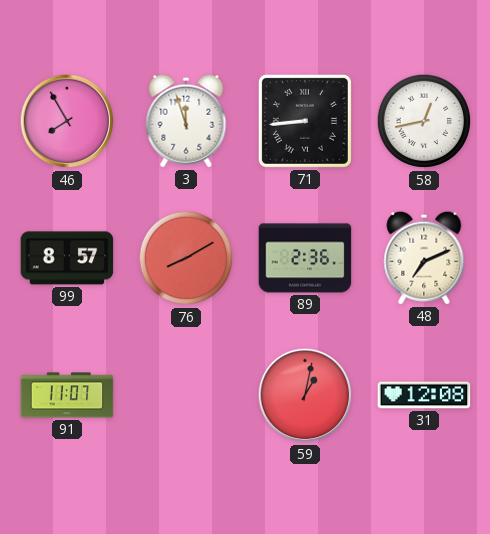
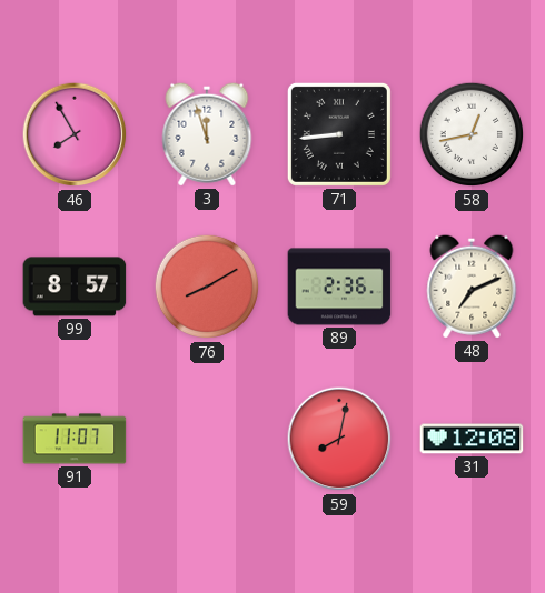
59: 1:02 -> 8:02 (339, 439)
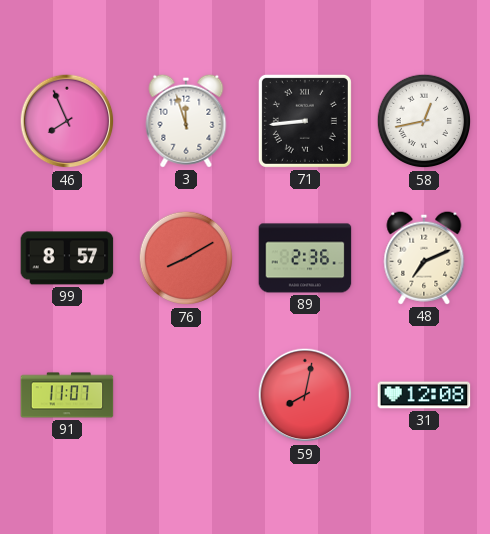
46: 7:55 -> 7:56 (67, 121)
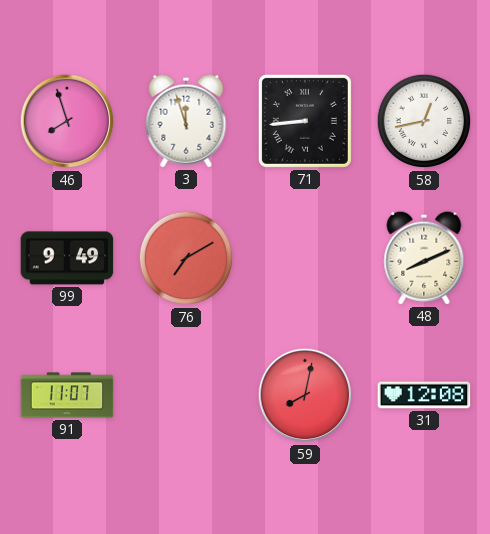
46: 7:56 -> 7:57 (67, 121)
99: 8:57 -> 9:49 (67, 258)
76: 8:10 -> 7:10 (186, 258)
89: 2:36 -> none (305, 258)
48: 7:11 -> 8:11 (424, 258)
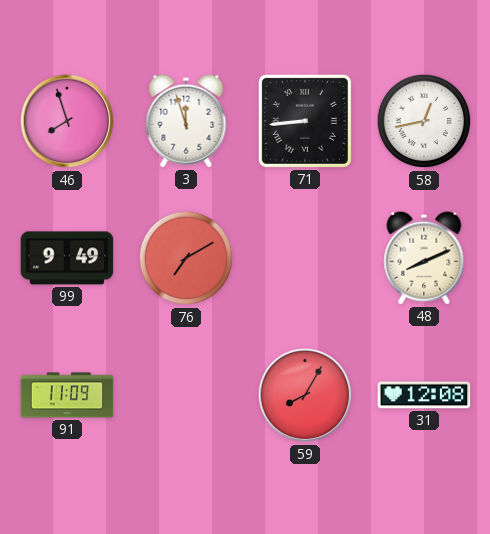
91: 11:07 -> 11:09 (67, 395)
59: 8:02 -> 8:05 (305, 395)
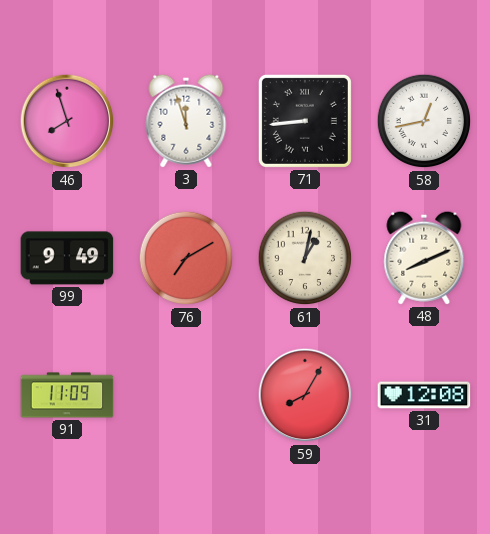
61: none -> 1:02 (305, 258)
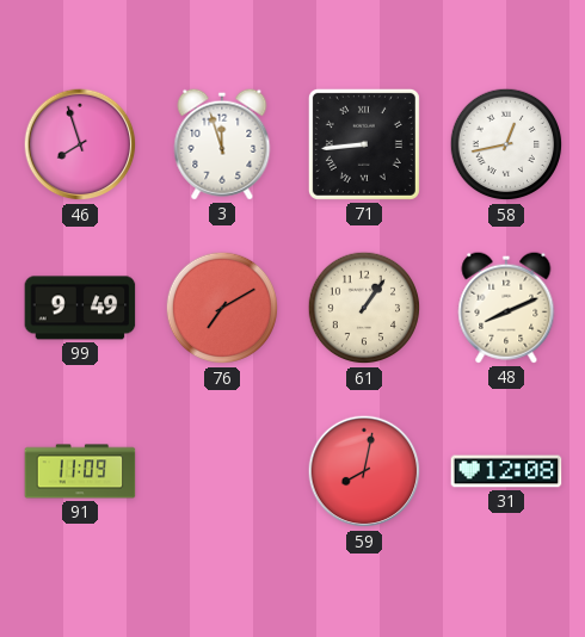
61: 1:02 -> 1:06 (364, 308)
59: 8:05 -> 8:02 (364, 471)
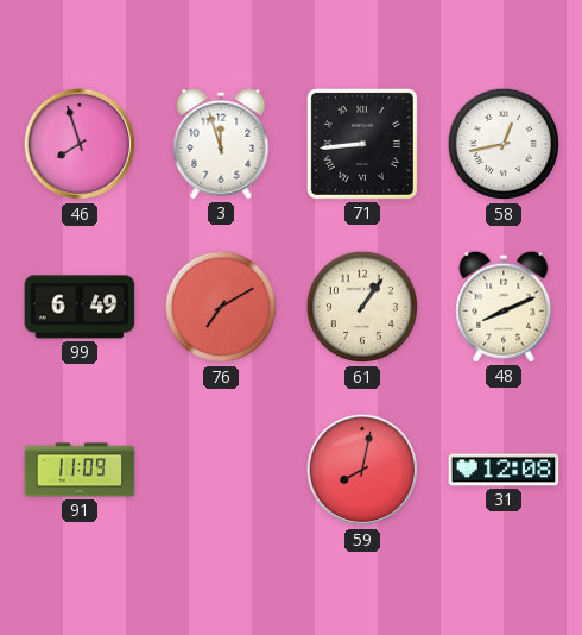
99: 9:49 -> 6:49 (80, 307)
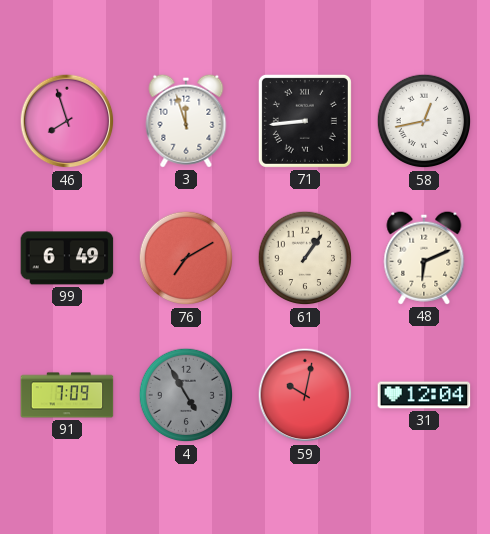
48: 8:11 -> 6:11 (424, 258)
91: 11:09 -> 7:09 (67, 395)
4: none -> 4:55 (186, 395)
59: 8:02 -> 10:02 (305, 395)
31: 12:08 -> 12:04 (424, 395)
